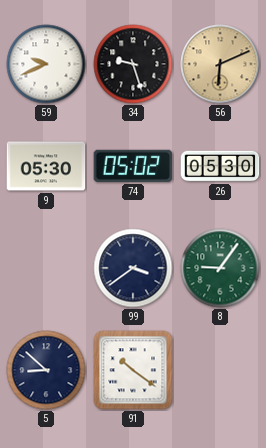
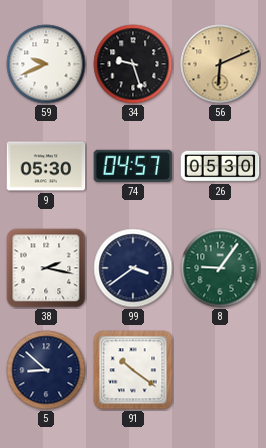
74: 05:02 -> 04:57 (133, 166)
38: none -> 2:17 (46, 268)
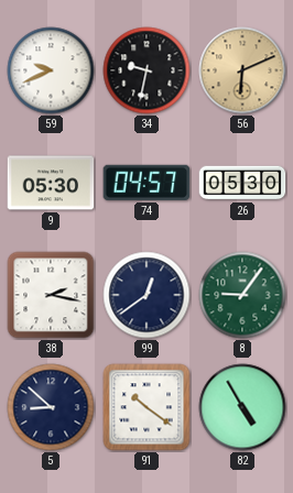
34: 9:27 -> 9:32 (146, 70)
99: 3:39 -> 12:39 (146, 295)
82: none -> 4:55 (242, 407)
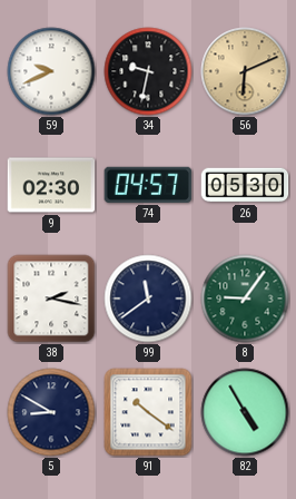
9: 05:30 -> 02:30 (51, 185)
99: 12:39 -> 11:39 (148, 299)
5: 8:52 -> 8:50 (51, 412)
